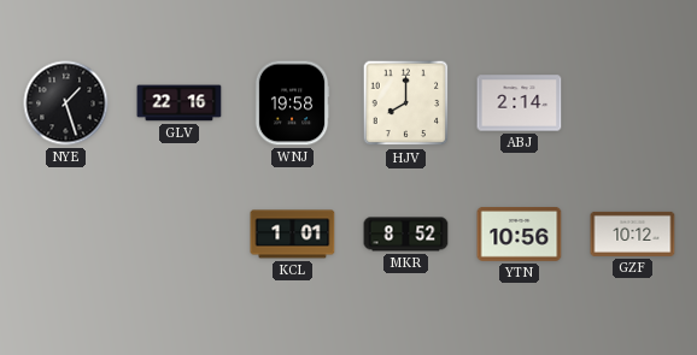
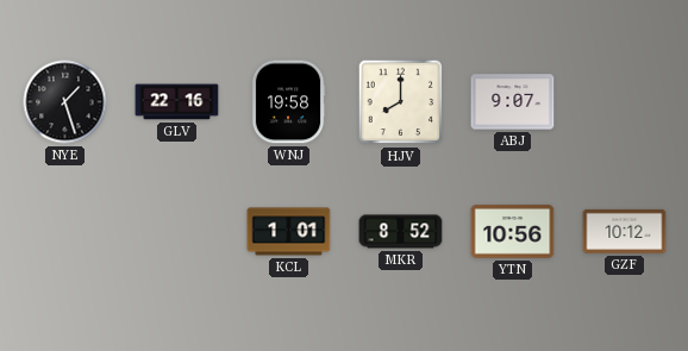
ABJ: 2:14 -> 9:07 (513, 102)
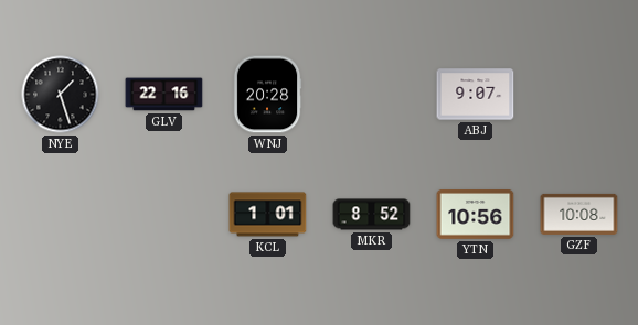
WNJ: 19:58 -> 20:28 (267, 95)
HJV: 8:00 -> none (401, 102)
GZF: 10:12 -> 10:08 (579, 214)
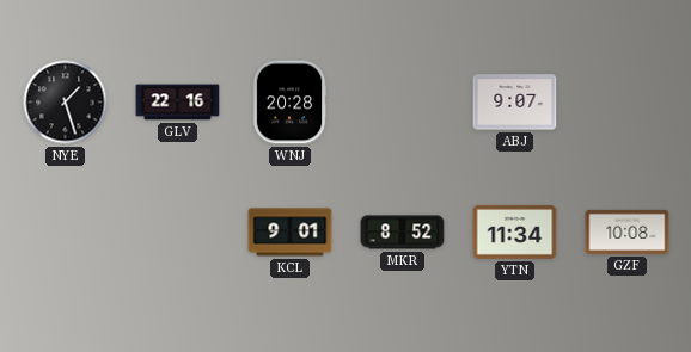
KCL: 1:01 -> 9:01 (291, 233)
YTN: 10:56 -> 11:34 (515, 233)
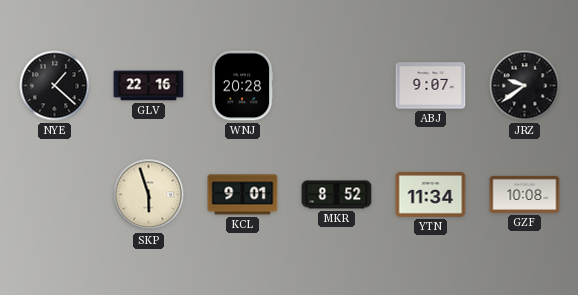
NYE: 1:27 -> 1:22 (55, 86)
JRZ: none -> 9:39 (525, 86)
SKP: none -> 5:57 (149, 195)
